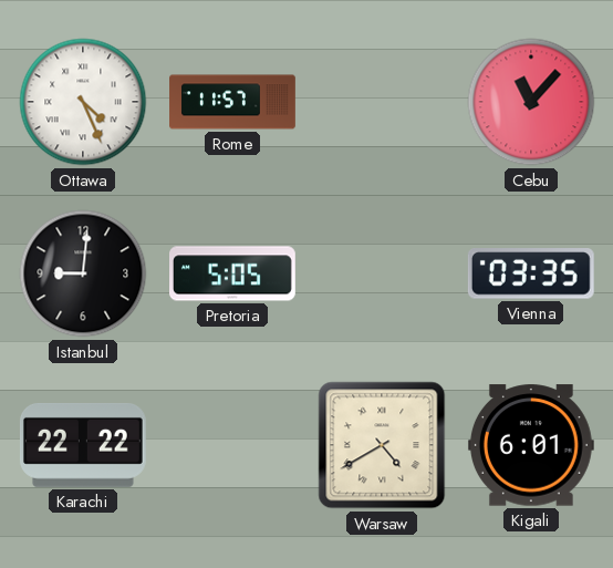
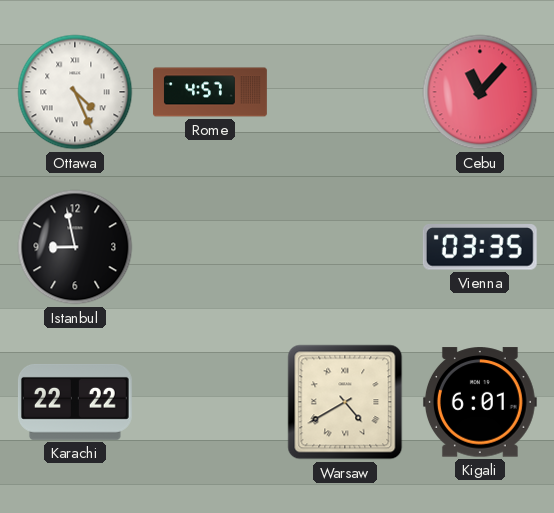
Rome: 11:57 -> 4:57 (210, 92)
Istanbul: 9:01 -> 8:58 (75, 247)
Pretoria: 5:05 -> none (233, 273)
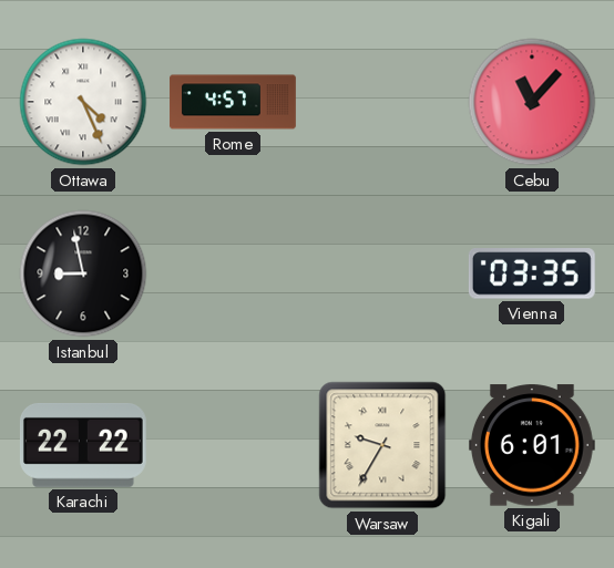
Warsaw: 4:40 -> 9:35 (382, 445)
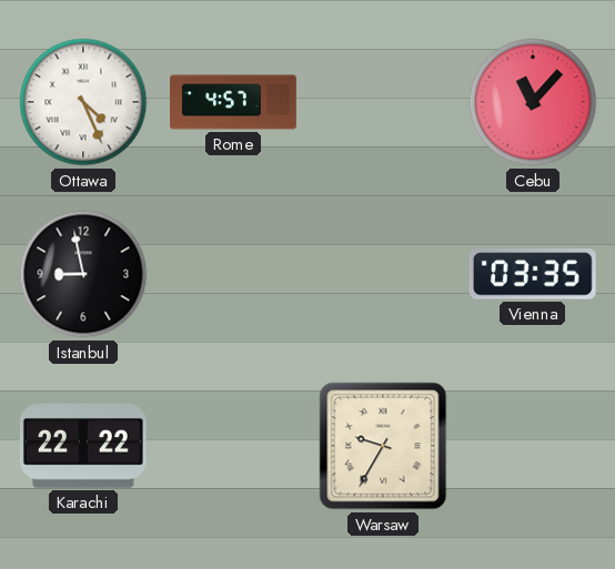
Kigali: 6:01 -> none (532, 445)
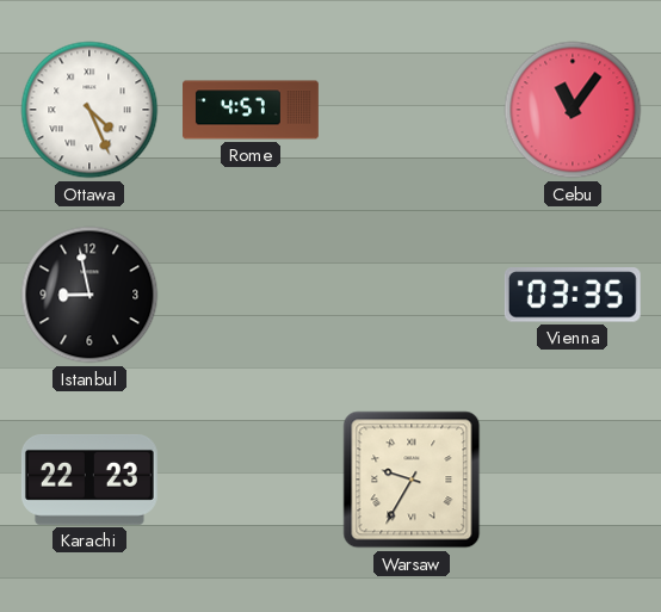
Cebu: 11:07 -> 11:06 (573, 110)
Karachi: 22:22 -> 22:23 (89, 480)
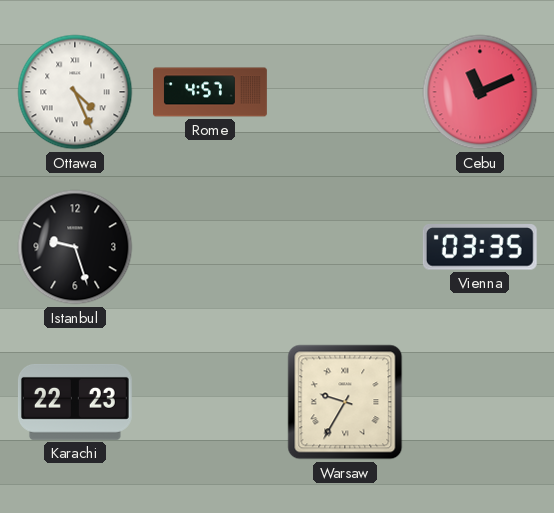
Cebu: 11:06 -> 11:11 (480, 92)
Istanbul: 8:58 -> 9:27 (75, 247)
